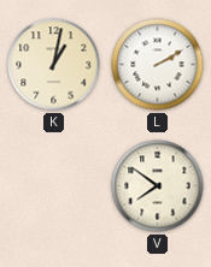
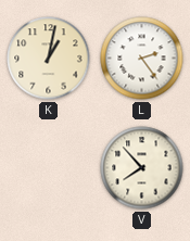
L: 2:10 -> 2:24 (142, 59)
V: 7:51 -> 7:53 (142, 168)
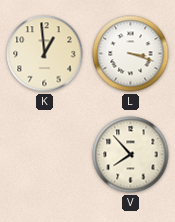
K: 1:02 -> 12:59 (45, 54)
L: 2:24 -> 3:18 (131, 54)
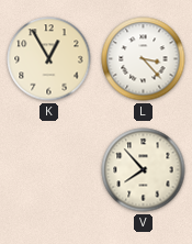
K: 12:59 -> 12:55 (49, 59)
L: 3:18 -> 3:23 (144, 59)
